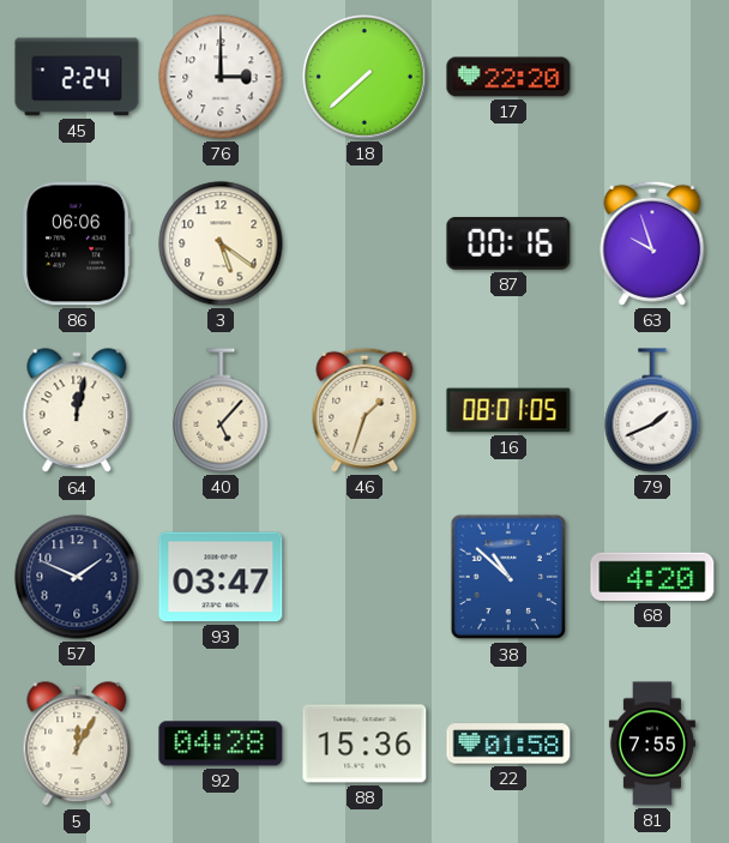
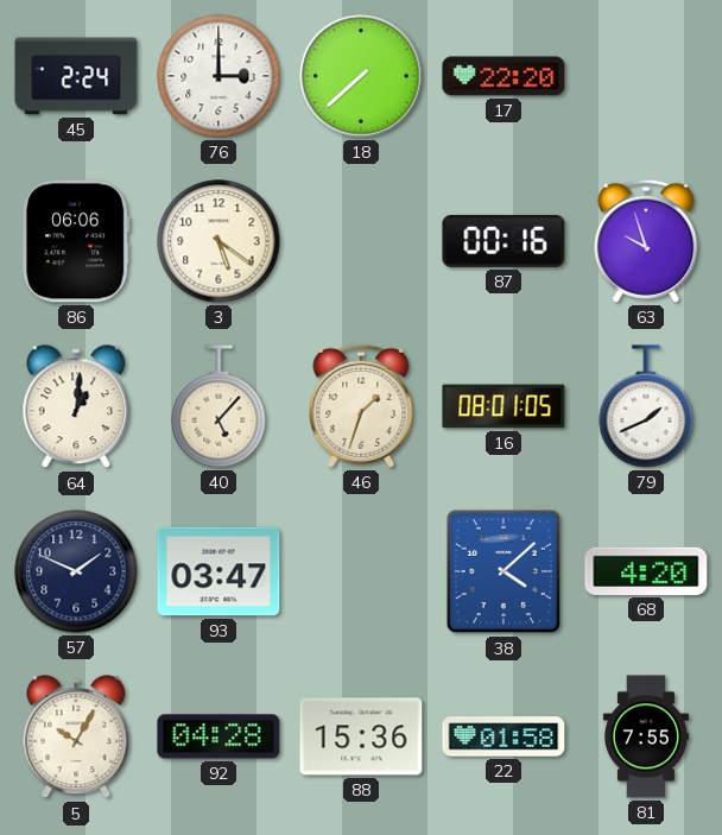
64: 12:02 -> 1:01 (76, 407)
38: 10:52 -> 4:08 (503, 571)
5: 12:05 -> 10:05 (76, 738)
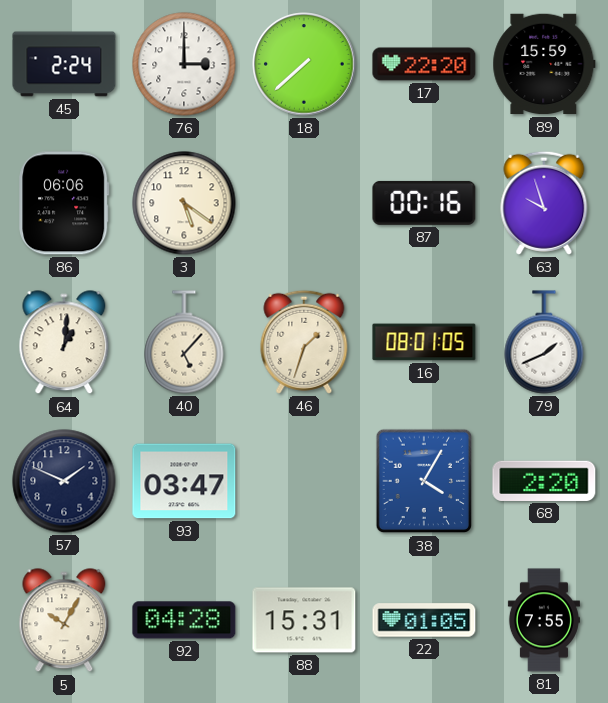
89: none -> 15:59 (544, 64)
38: 4:08 -> 4:05 (424, 481)
68: 4:20 -> 2:20 (544, 481)
88: 15:36 -> 15:31 (304, 620)
22: 01:58 -> 01:05 (424, 620)
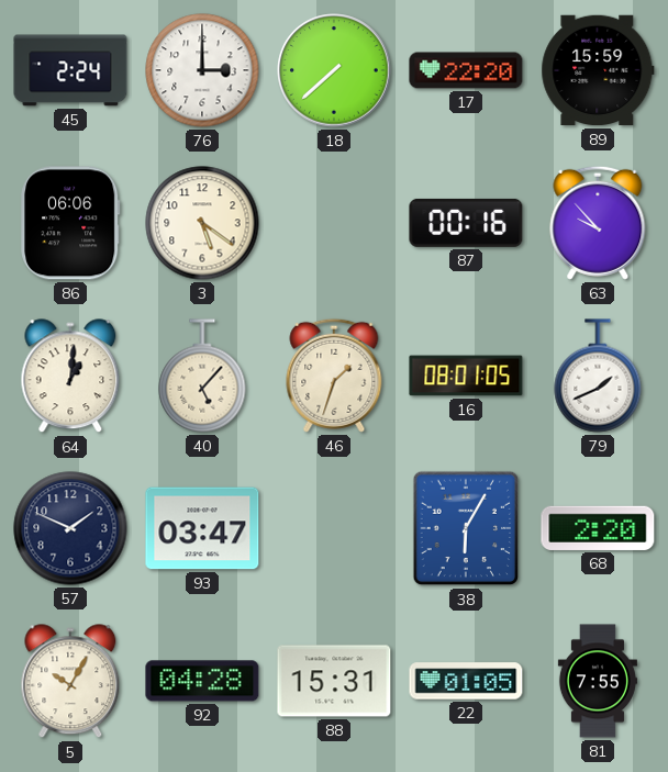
63: 9:57 -> 9:53 (598, 223)
38: 4:05 -> 6:05 (466, 528)
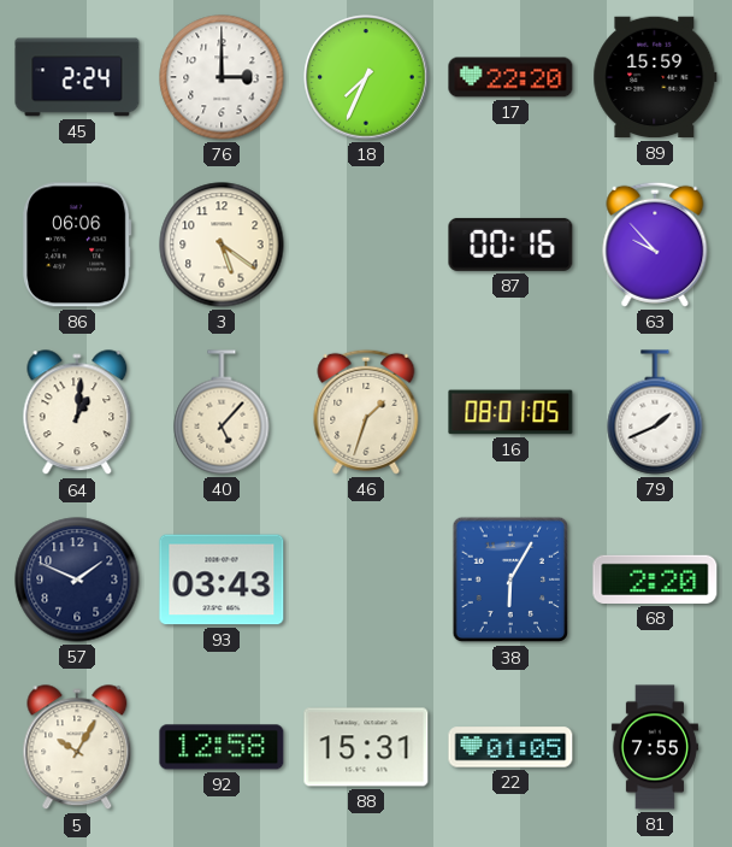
18: 7:38 -> 7:34 (366, 77)
93: 03:47 -> 03:43 (222, 580)
92: 04:28 -> 12:58 (222, 747)
